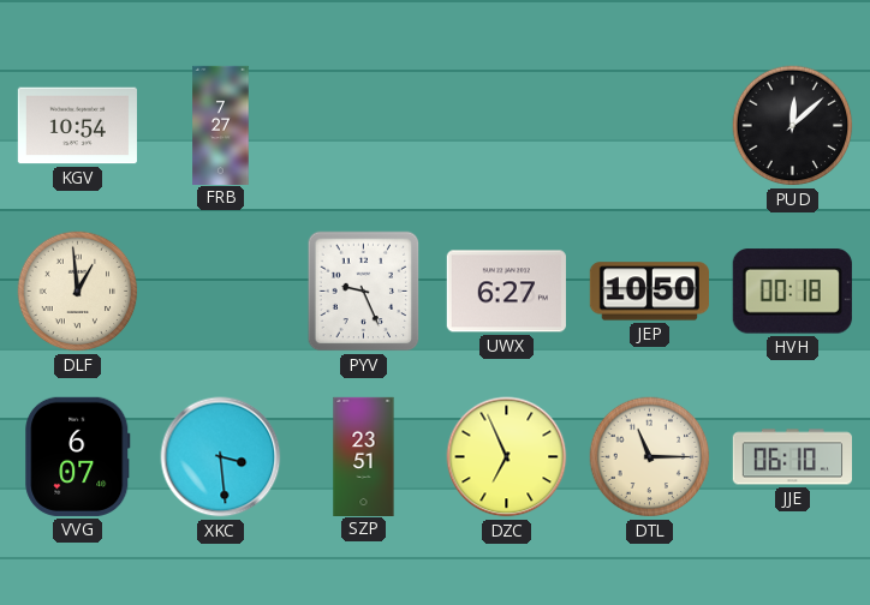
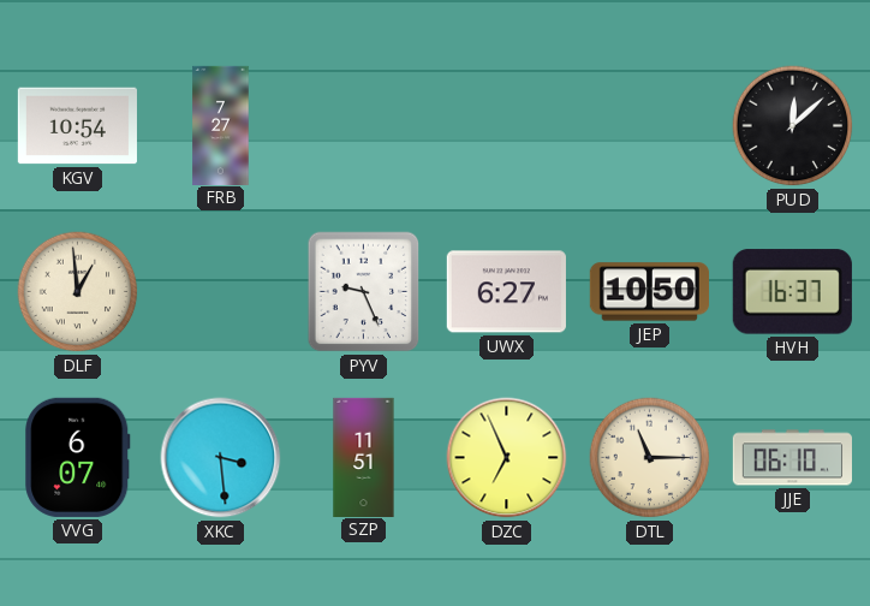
HVH: 00:18 -> 16:37 (792, 292)
SZP: 23:51 -> 11:51 (364, 457)
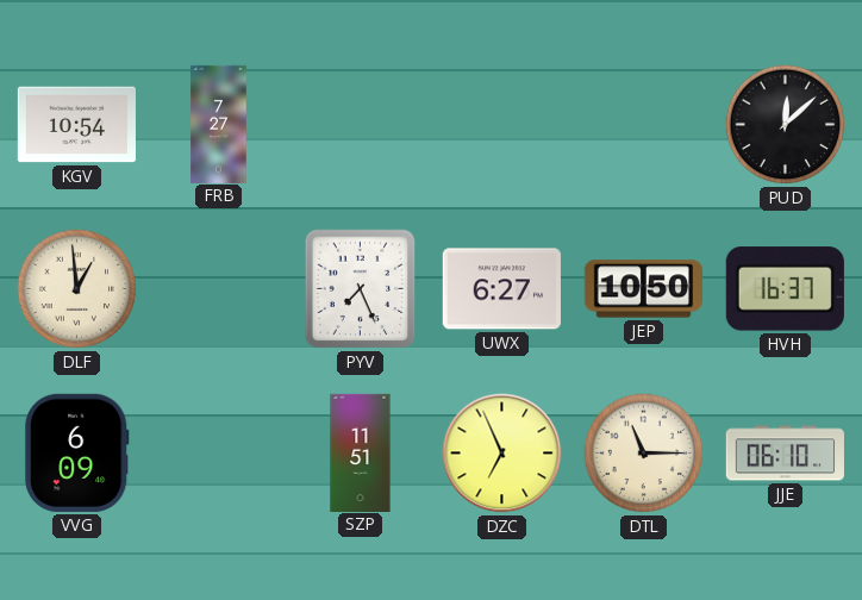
PYV: 9:26 -> 7:26 (361, 289)
VVG: 6:07 -> 6:09 (77, 452)
XKC: 3:29 -> none (221, 458)
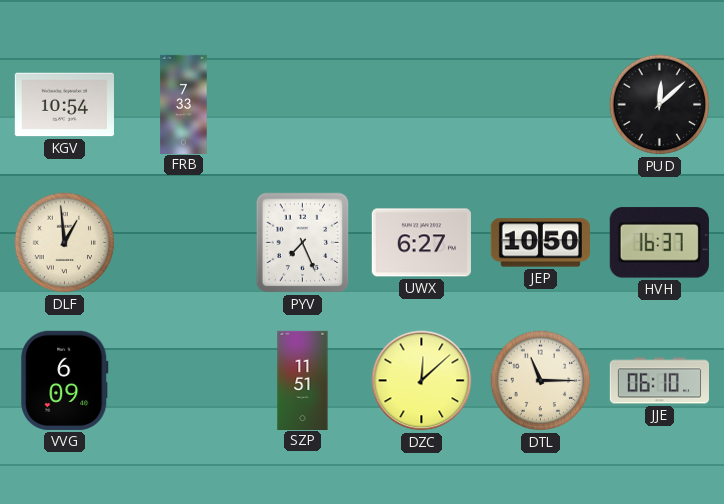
FRB: 7:27 -> 7:33 (184, 104)
DZC: 6:56 -> 12:08 (422, 381)
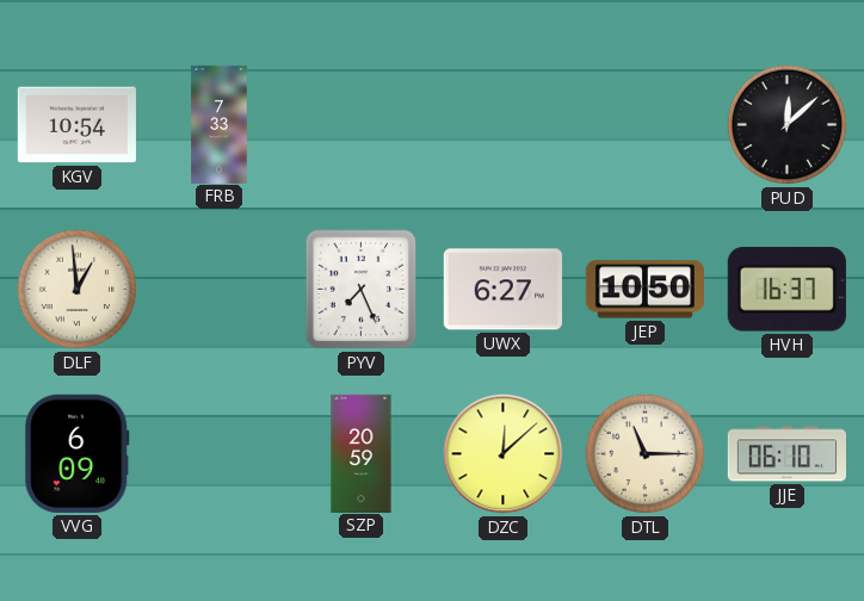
SZP: 11:51 -> 20:59 (362, 453)
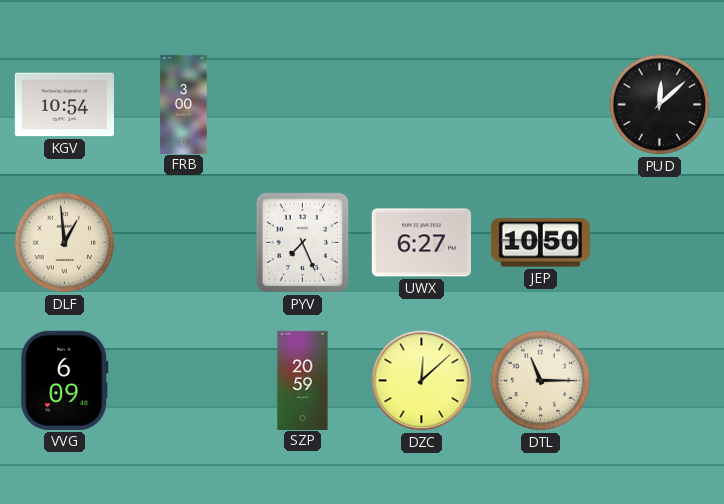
FRB: 7:33 -> 3:00 (184, 104)
HVH: 16:37 -> none (786, 290)
JJE: 06:10 -> none (786, 454)
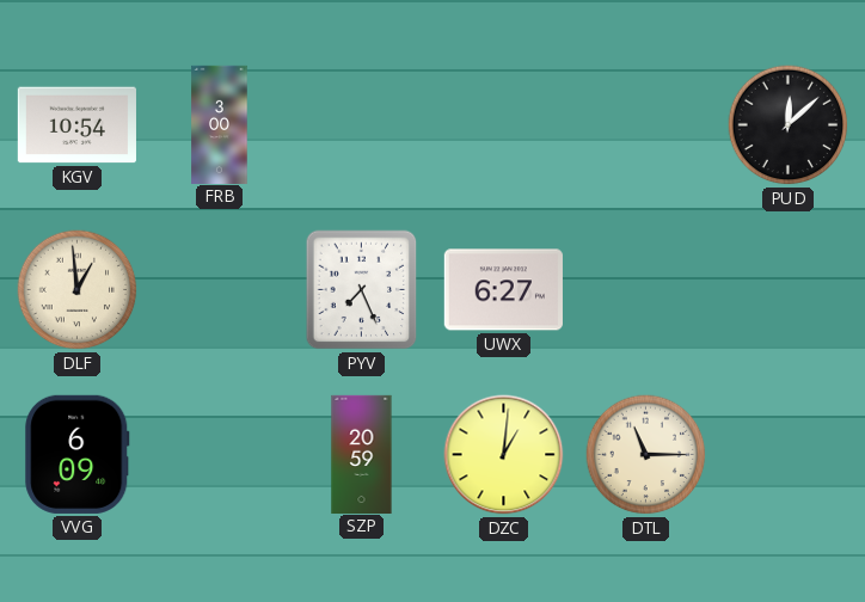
JEP: 10:50 -> none (540, 243)
DZC: 12:08 -> 1:01 (504, 455)
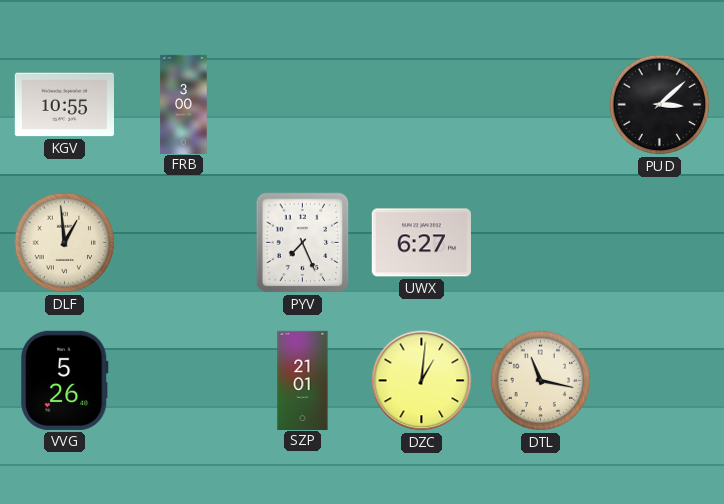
KGV: 10:54 -> 10:55 (64, 105)
PUD: 12:08 -> 3:08 (660, 105)
VVG: 6:09 -> 5:26 (65, 380)
SZP: 20:59 -> 21:01 (303, 380)
DTL: 11:15 -> 11:17 (541, 381)
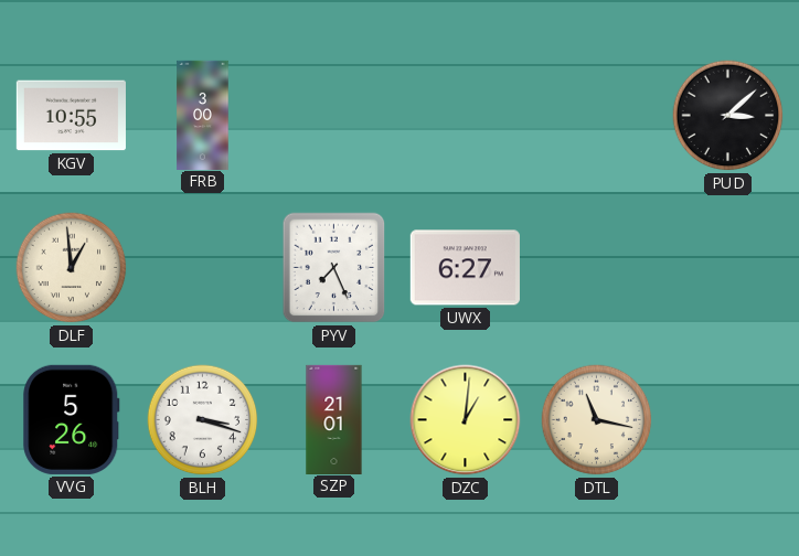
BLH: none -> 3:18 (203, 420)
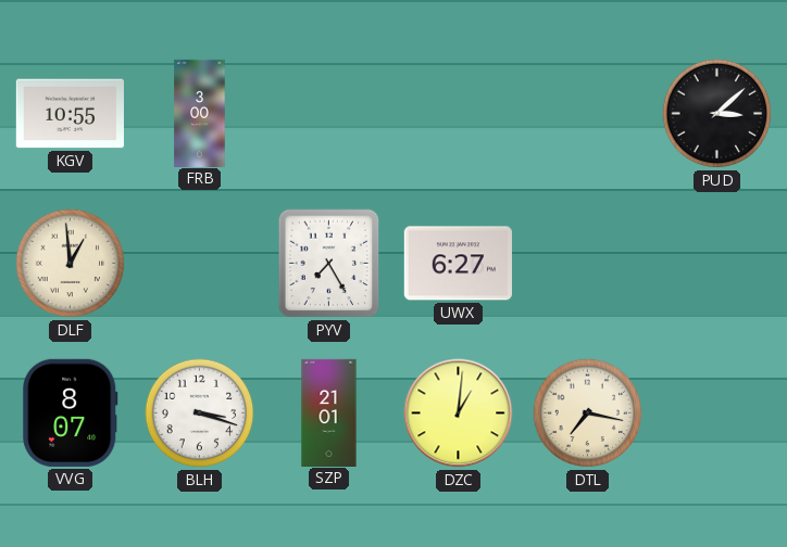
PYV: 7:26 -> 7:25 (329, 264)
VVG: 5:26 -> 8:07 (71, 412)
DTL: 11:17 -> 7:17 (588, 414)
